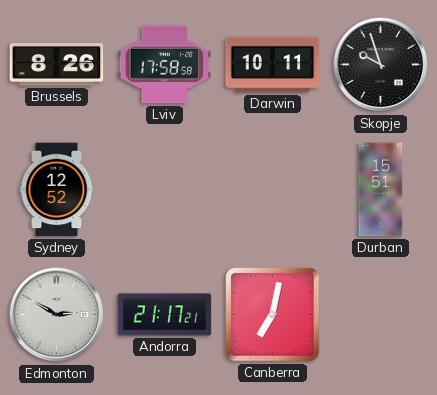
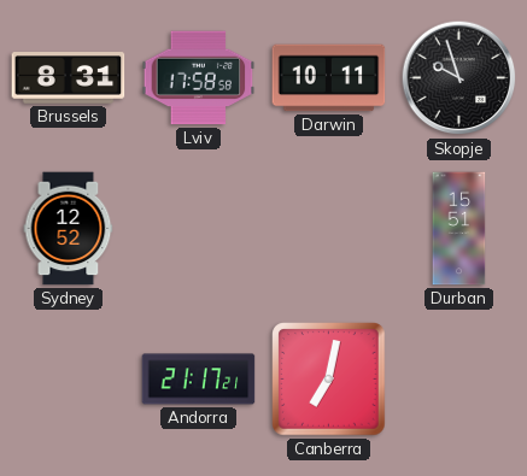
Brussels: 8:26 -> 8:31 (69, 78)
Edmonton: 2:50 -> none (57, 315)
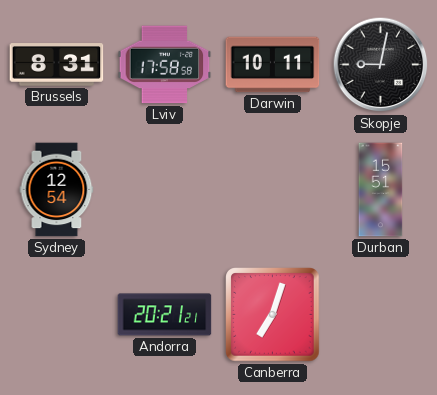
Skopje: 9:57 -> 9:02 (381, 65)
Sydney: 12:52 -> 12:54 (57, 190)
Andorra: 21:17 -> 20:21 (165, 315)
Canberra: 7:02 -> 7:03 (273, 315)
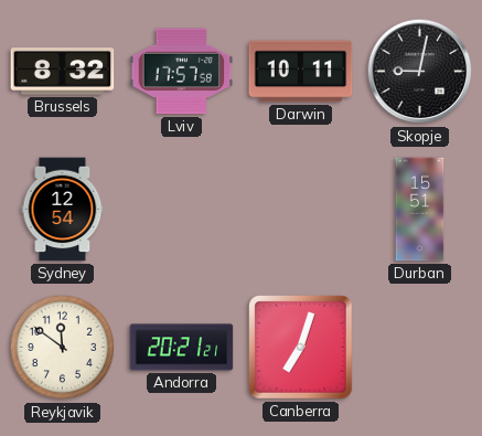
Brussels: 8:31 -> 8:32 (63, 72)
Lviv: 17:58 -> 17:57 (182, 72)
Reykjavik: none -> 11:51 (63, 348)
